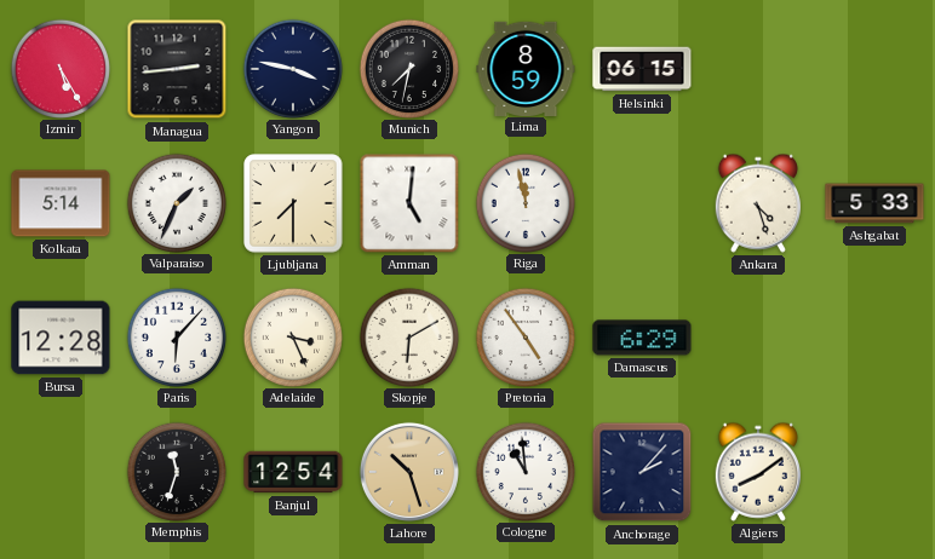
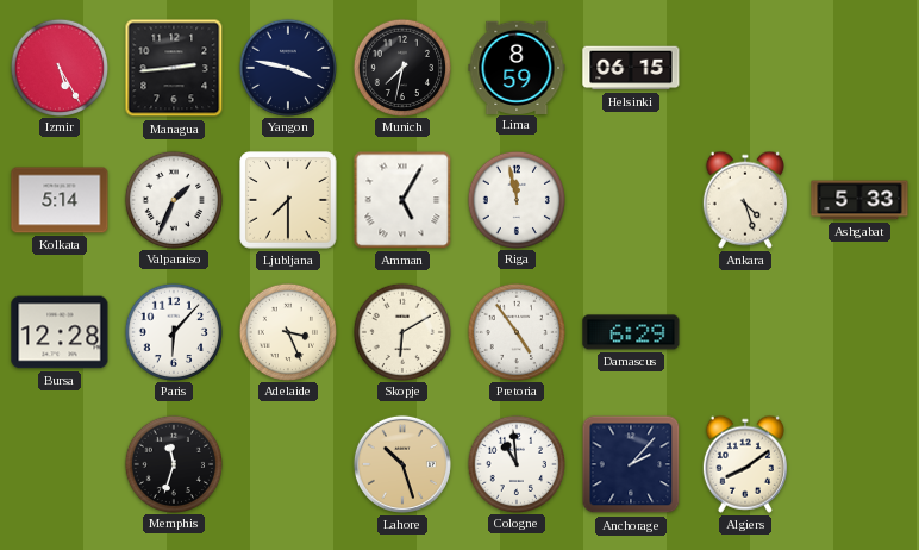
Amman: 5:01 -> 5:05 (402, 200)
Banjul: 12:54 -> none (293, 472)
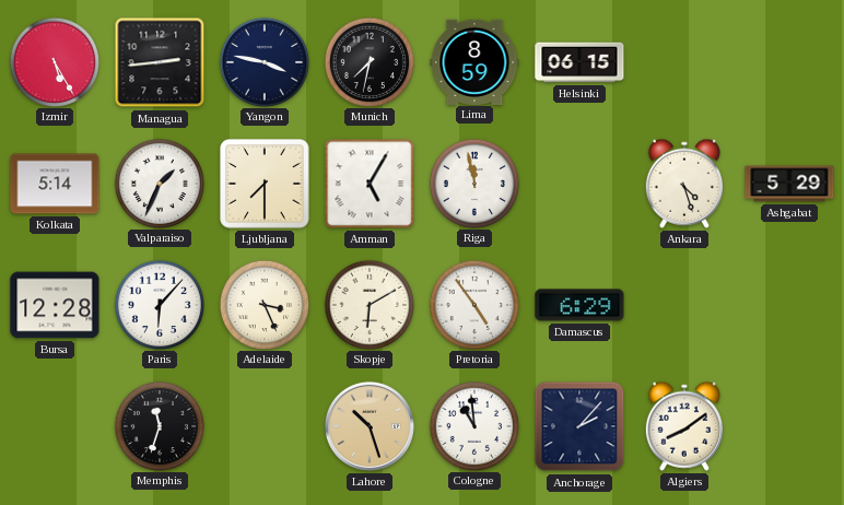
Ashgabat: 5:33 -> 5:29 (789, 184)
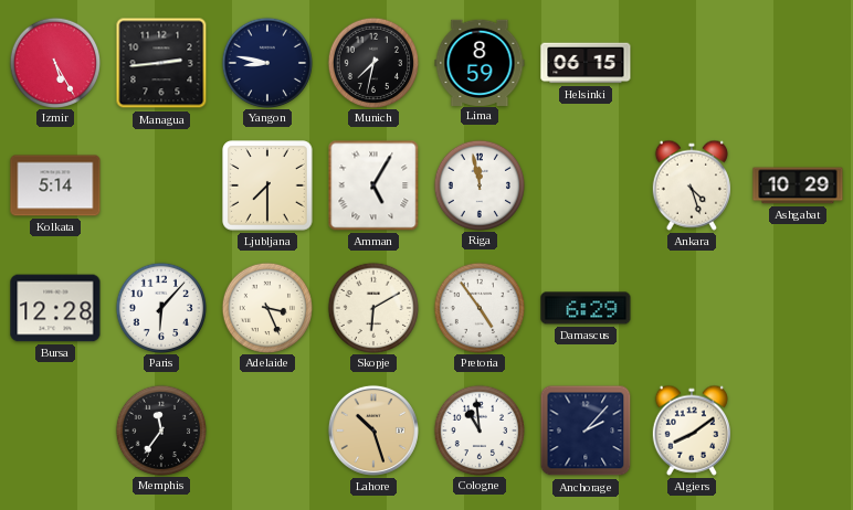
Yangon: 3:47 -> 8:47 (266, 62)
Valparaiso: 1:34 -> none (159, 183)
Ashgabat: 5:29 -> 10:29 (798, 185)
Memphis: 11:33 -> 11:36 (160, 429)
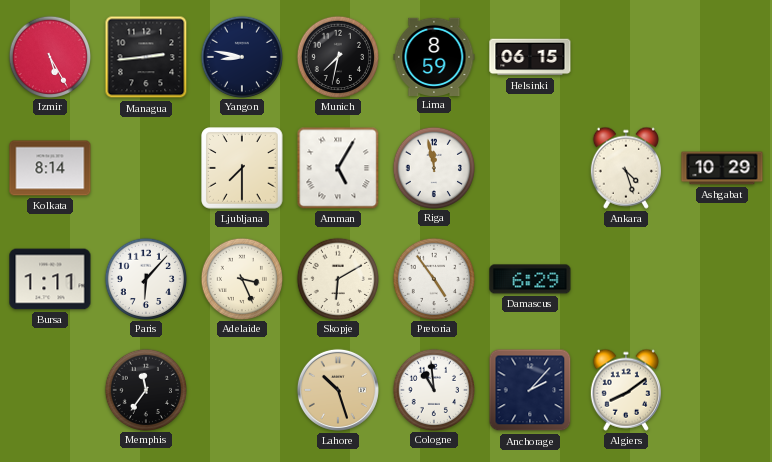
Kolkata: 5:14 -> 8:14 (50, 168)
Bursa: 12:28 -> 1:11 (50, 279)
